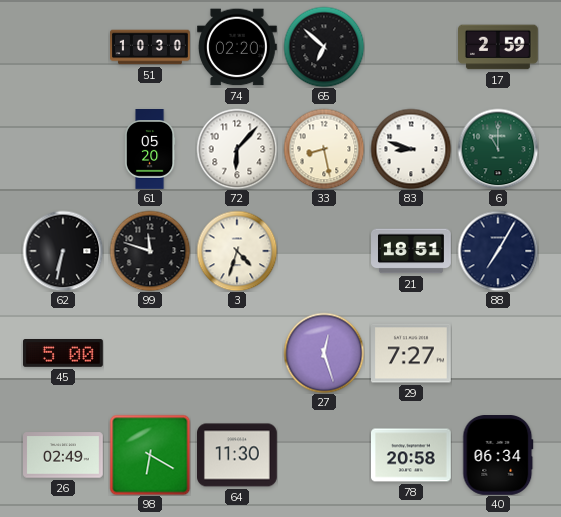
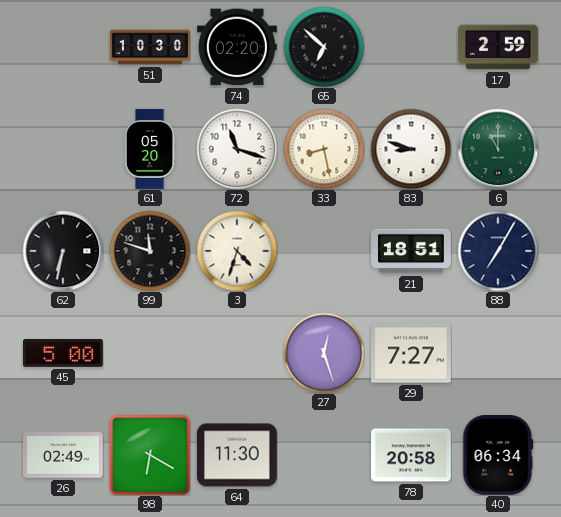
72: 6:07 -> 11:18 (237, 149)
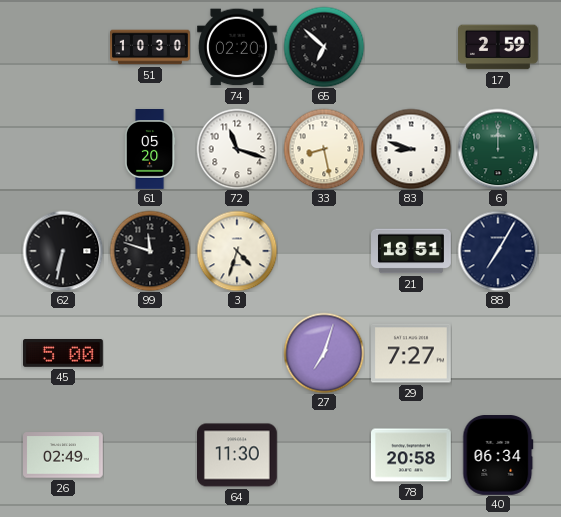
6: 11:00 -> 12:00 (498, 149)
27: 12:27 -> 7:03 (324, 353)
98: 6:20 -> none (150, 455)
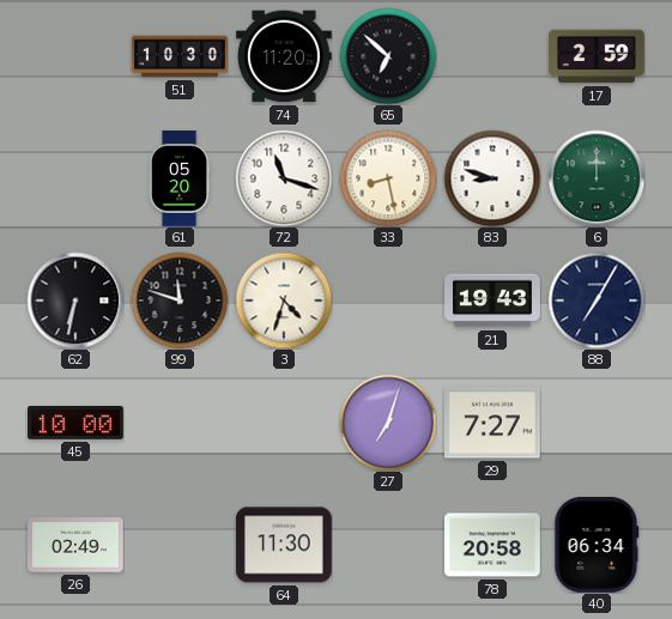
74: 02:20 -> 11:20 (285, 56)
21: 18:51 -> 19:43 (494, 301)
45: 5:00 -> 10:00 (77, 424)
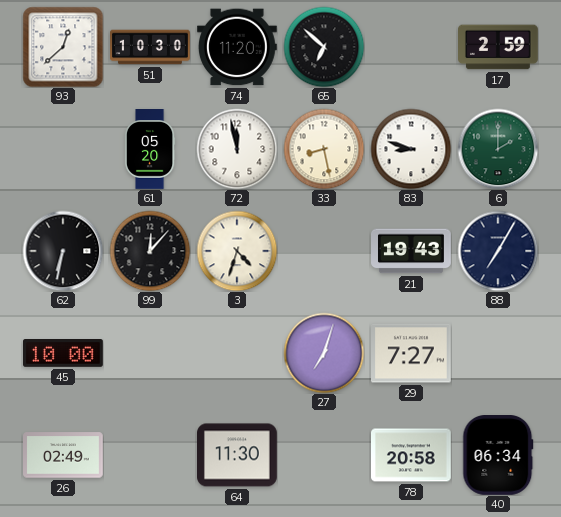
93: none -> 12:38 (63, 47)
72: 11:18 -> 11:58 (237, 149)
6: 12:00 -> 2:00 (498, 149)
99: 11:48 -> 12:07 (150, 251)
